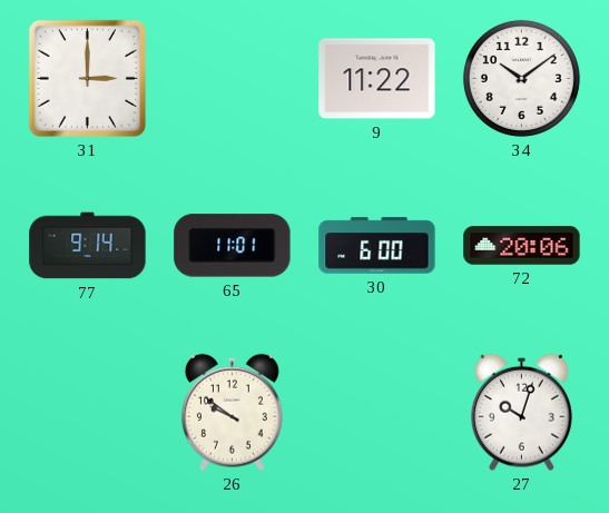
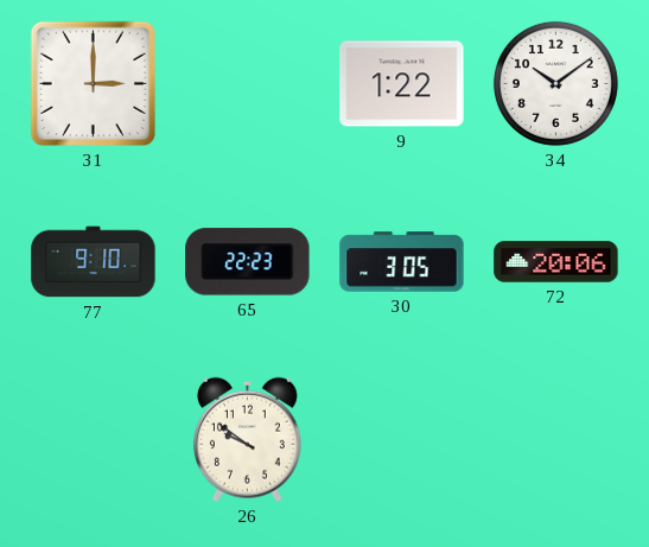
9: 11:22 -> 1:22 (402, 84)
77: 9:14 -> 9:10 (94, 262)
65: 11:01 -> 22:23 (248, 262)
30: 6:00 -> 3:05 (402, 262)
27: 10:03 -> none (521, 412)
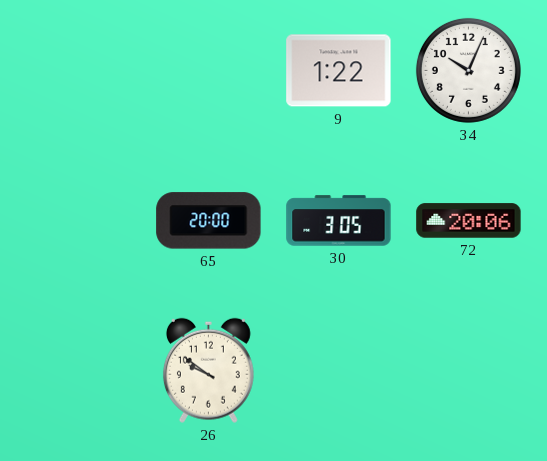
31: 3:00 -> none (93, 83)
34: 10:09 -> 10:04 (468, 70)
77: 9:10 -> none (94, 262)
65: 22:23 -> 20:00 (209, 221)
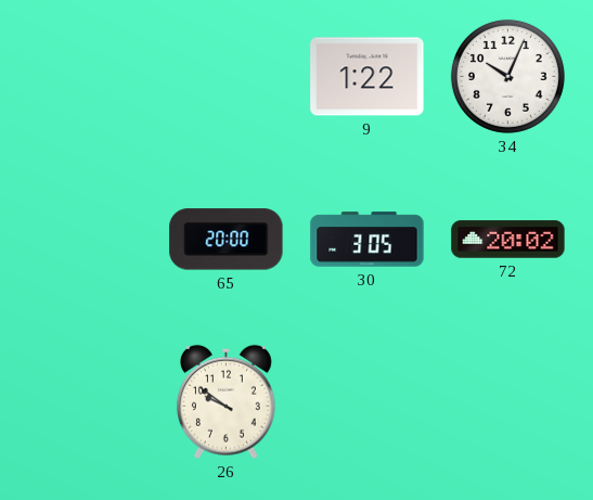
72: 20:06 -> 20:02 (508, 240)
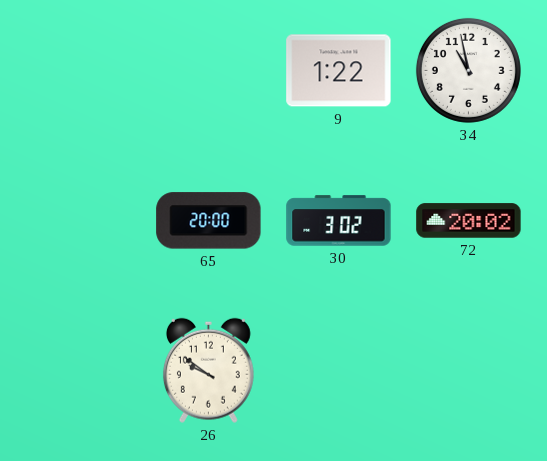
34: 10:04 -> 10:58 (468, 70)
30: 3:05 -> 3:02 (339, 221)
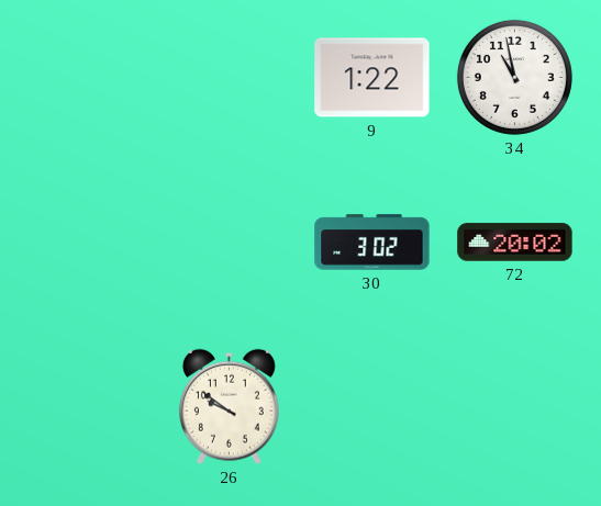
65: 20:00 -> none (209, 221)
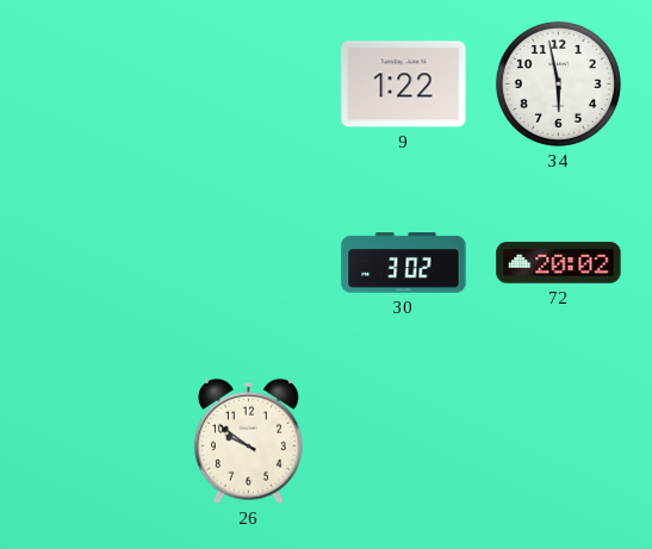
34: 10:58 -> 5:58 (558, 83)
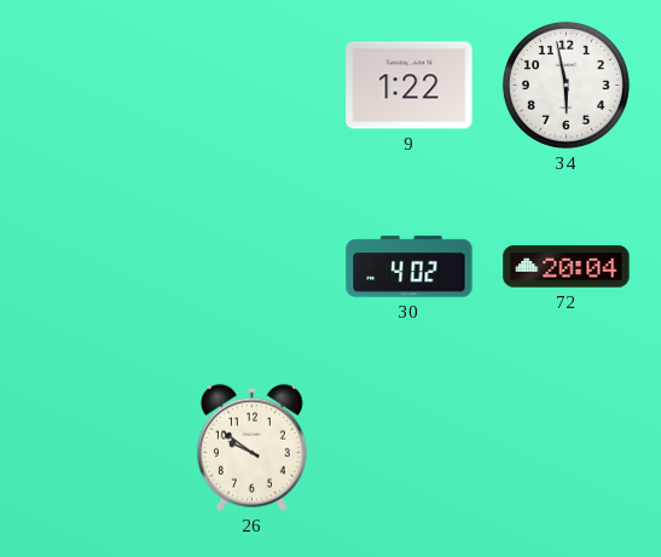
30: 3:02 -> 4:02 (410, 267)
72: 20:02 -> 20:04 (567, 267)
